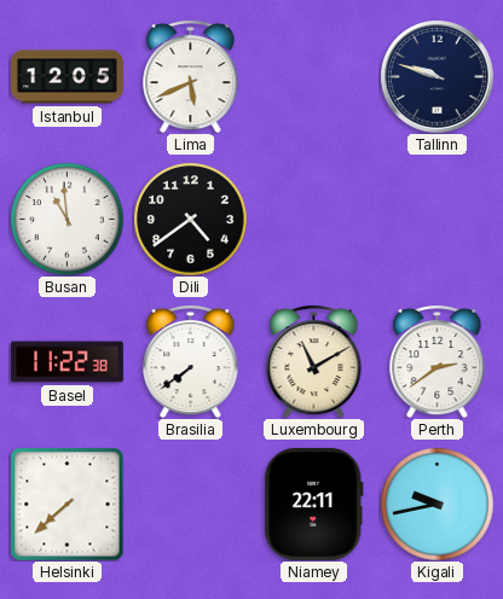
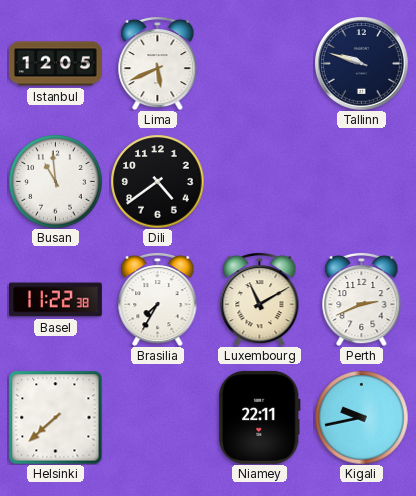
Brasilia: 7:39 -> 7:35 (158, 299)
Perth: 2:39 -> 2:41 (362, 299)
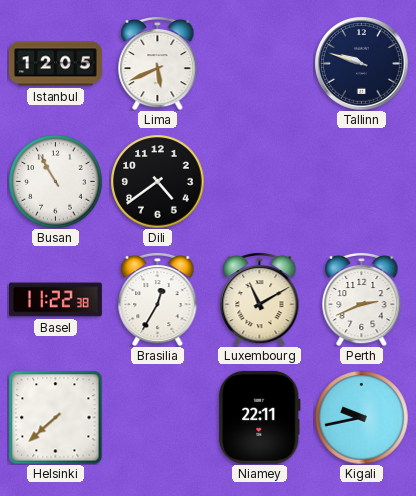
Busan: 10:59 -> 10:55 (55, 181)
Brasilia: 7:35 -> 12:35 (158, 299)
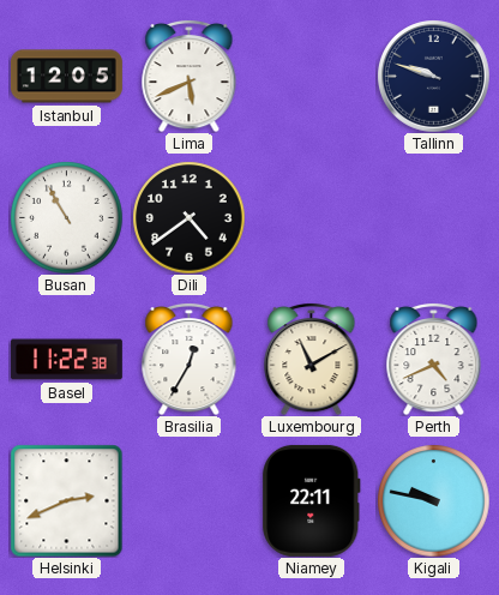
Perth: 2:41 -> 4:41 (434, 359)
Helsinki: 7:38 -> 2:41 (66, 500)
Kigali: 9:43 -> 9:47 (433, 500)
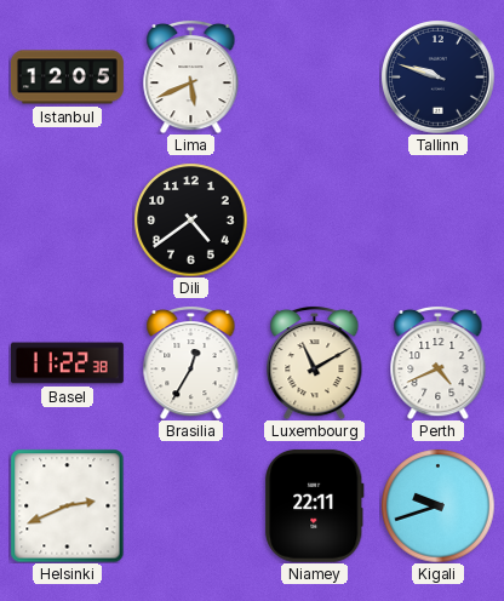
Busan: 10:55 -> none (66, 217)
Kigali: 9:47 -> 9:42 (437, 505)
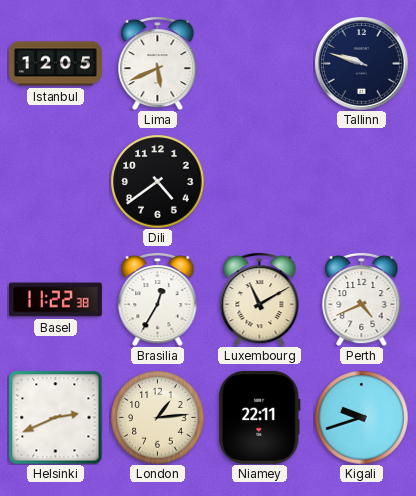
London: none -> 1:14 (157, 417)
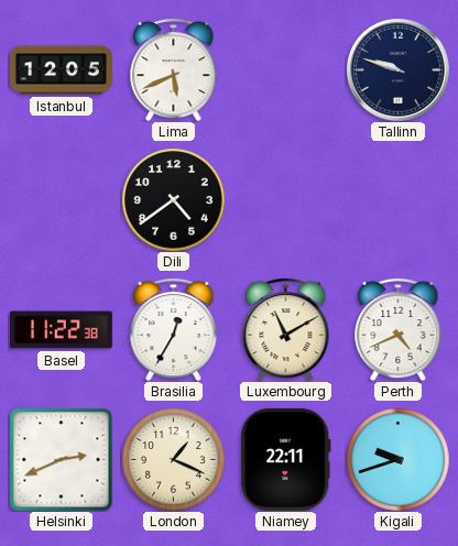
London: 1:14 -> 1:19 (173, 459)
